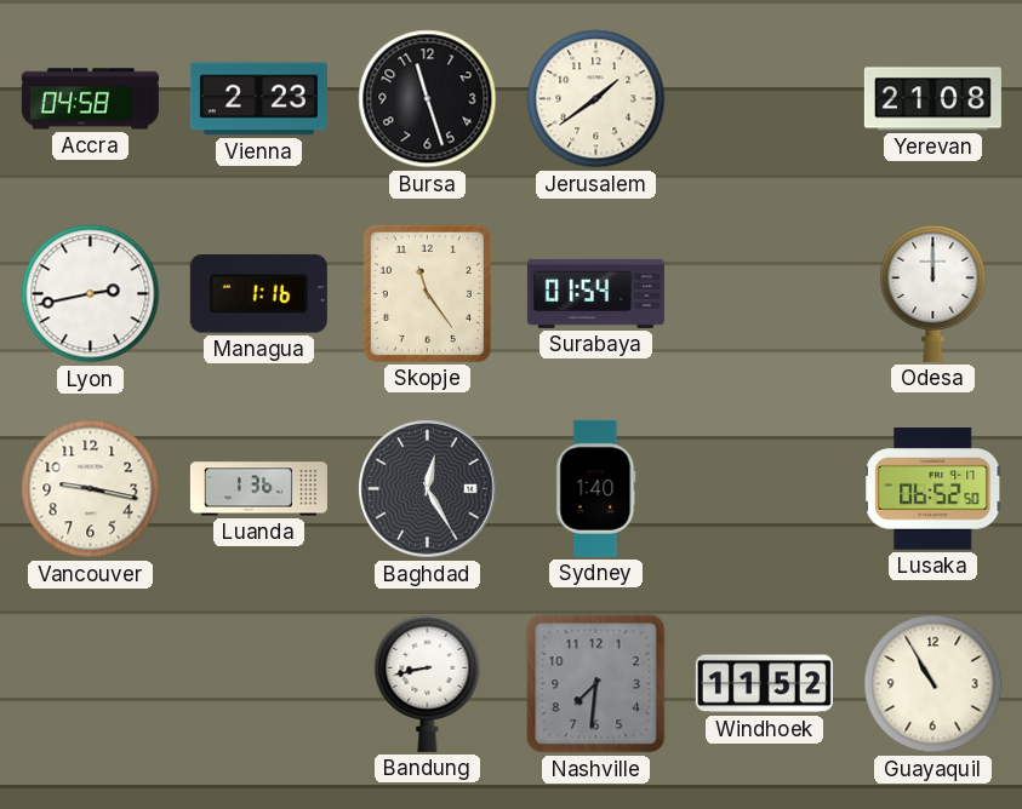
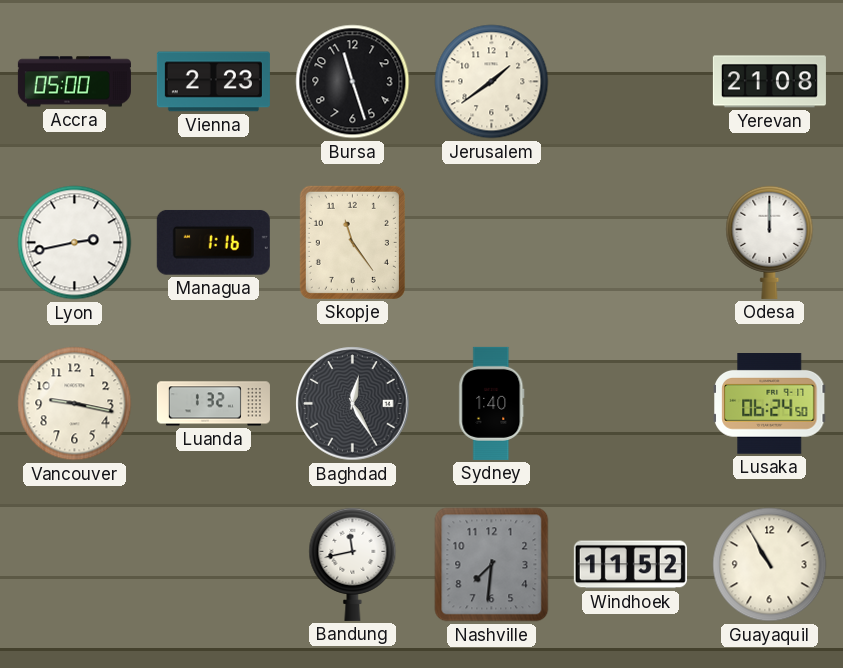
Accra: 04:58 -> 05:00 (74, 82)
Surabaya: 01:54 -> none (595, 293)
Luanda: 1:36 -> 1:32 (213, 404)
Lusaka: 06:52 -> 06:24 (769, 404)
Bandung: 8:43 -> 11:43 (353, 564)
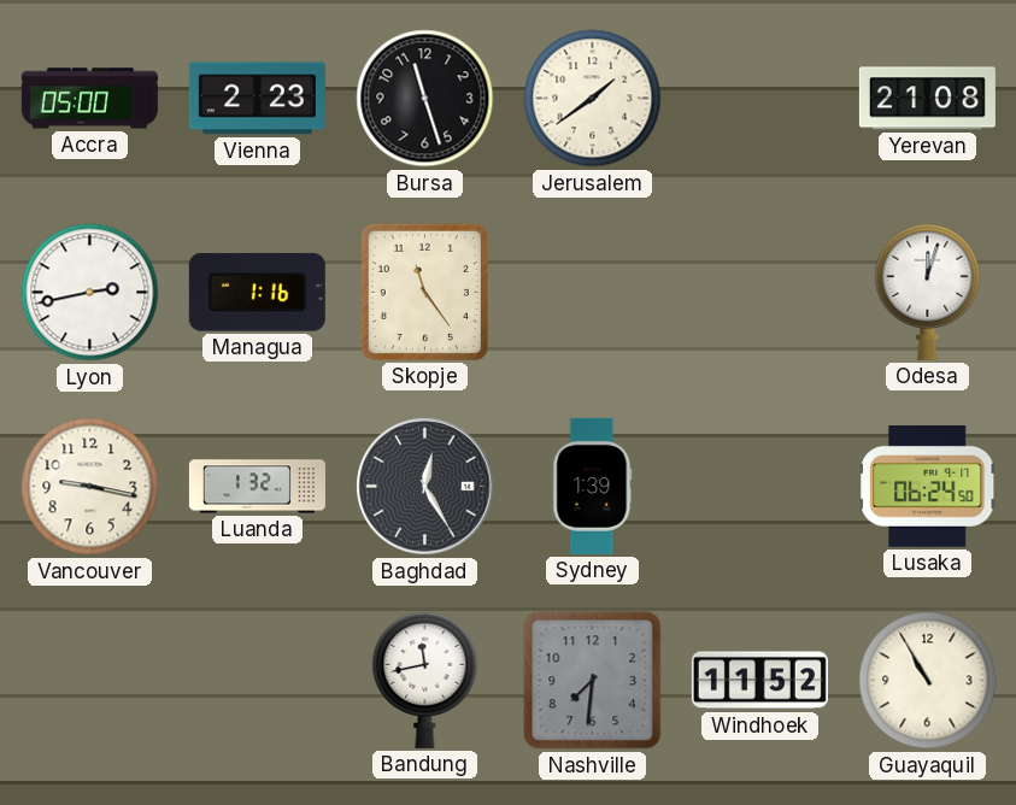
Odesa: 12:00 -> 12:03 (928, 292)
Sydney: 1:40 -> 1:39 (593, 486)
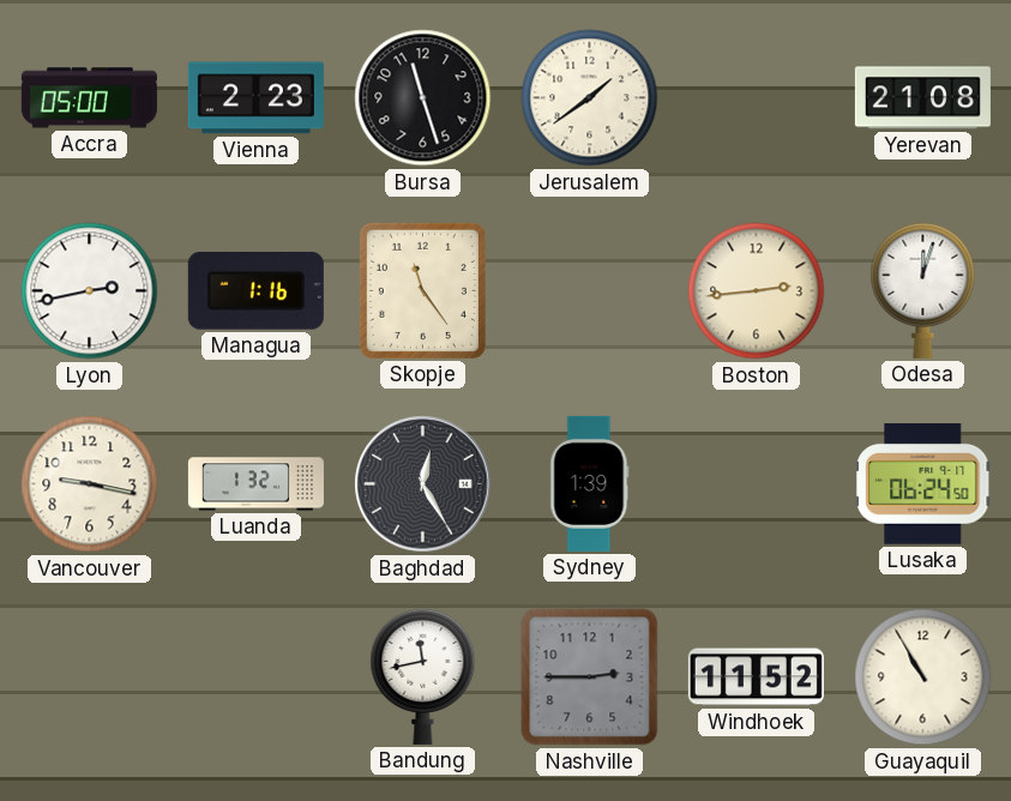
Boston: none -> 2:44 (757, 291)
Nashville: 7:31 -> 2:45 (590, 677)
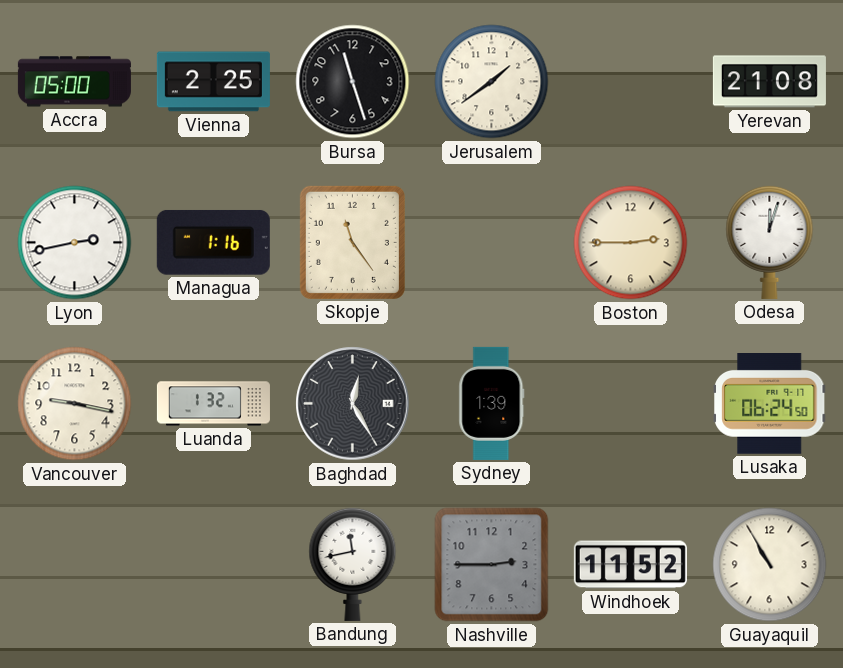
Vienna: 2:23 -> 2:25 (213, 82)
Boston: 2:44 -> 2:45 (631, 243)
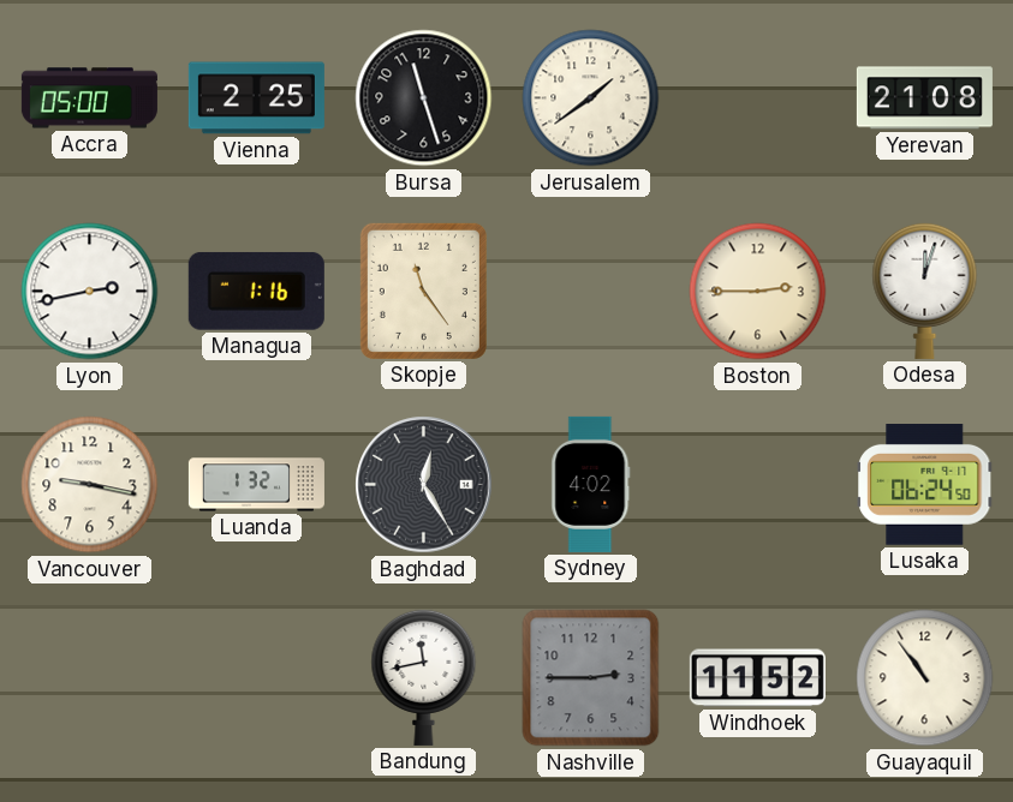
Sydney: 1:39 -> 4:02 (591, 484)
Guayaquil: 10:55 -> 10:54 (925, 678)
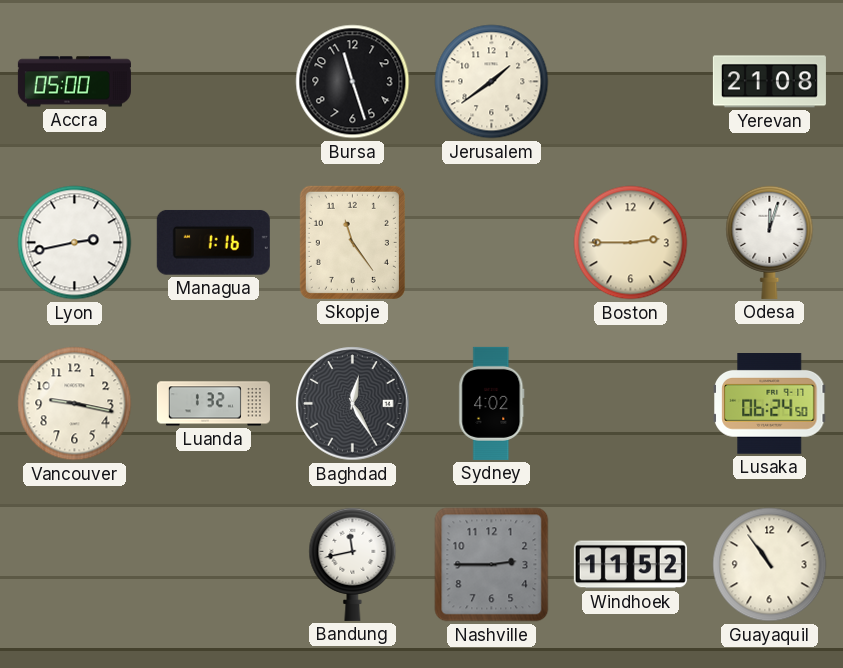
Vienna: 2:25 -> none (256, 98)
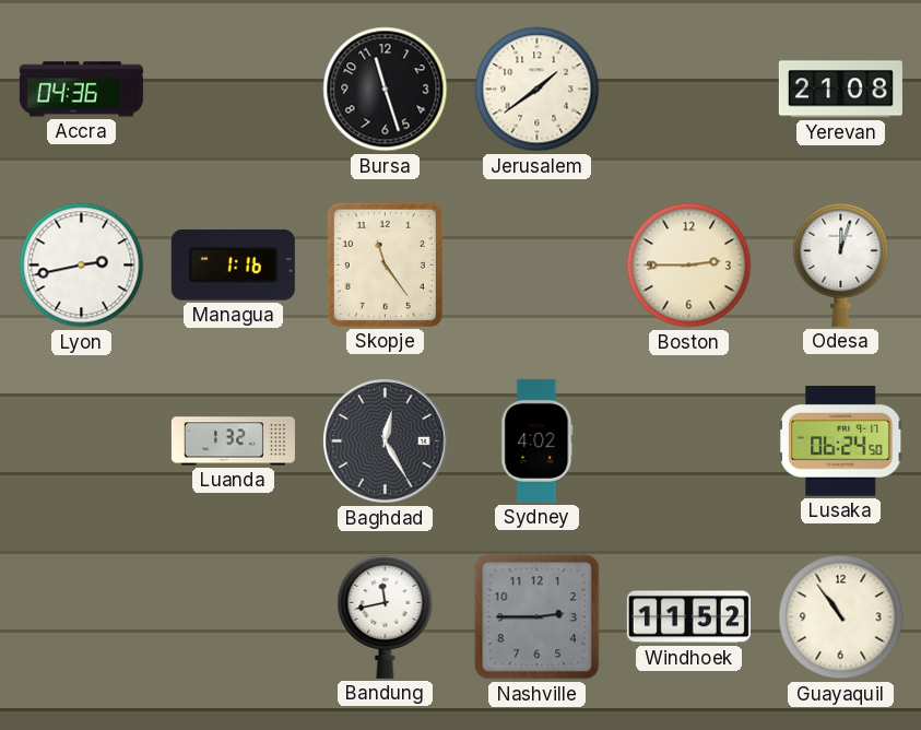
Accra: 05:00 -> 04:36 (81, 90)
Vancouver: 9:17 -> none (75, 404)
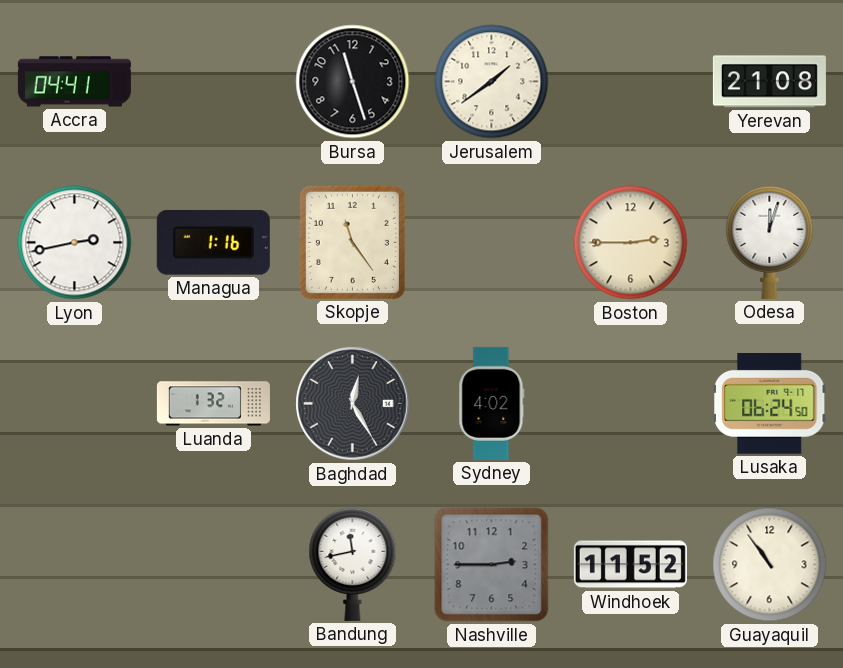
Accra: 04:36 -> 04:41 (74, 82)
